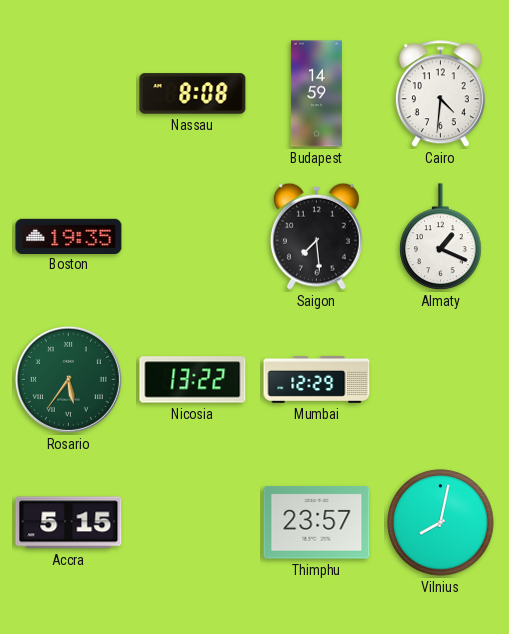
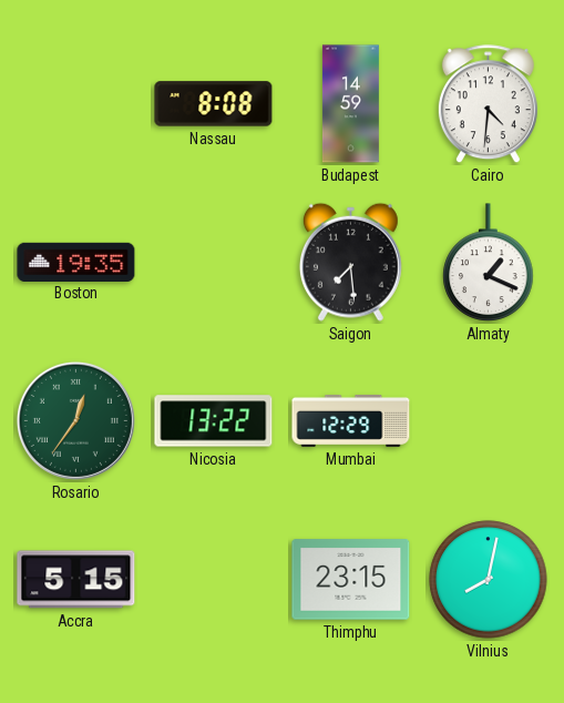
Rosario: 5:36 -> 12:36 (75, 420)
Thimphu: 23:57 -> 23:15 (351, 580)
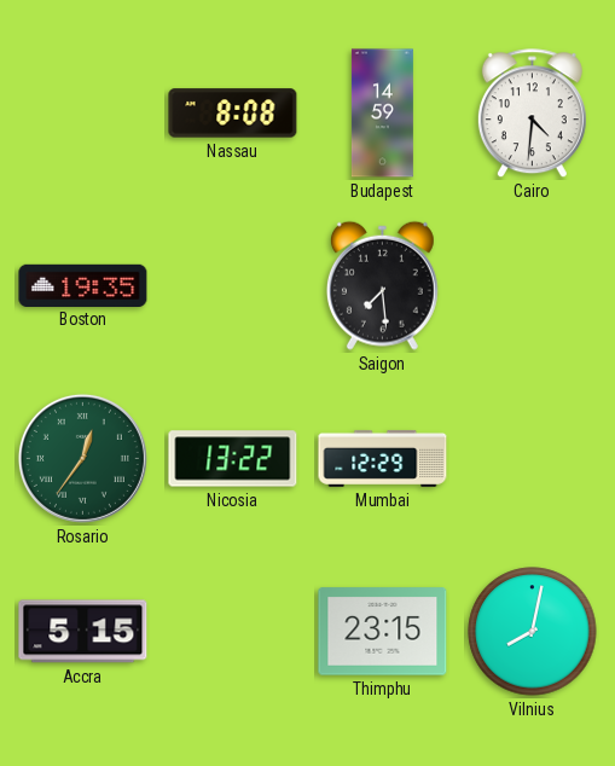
Almaty: 1:19 -> none (489, 263)
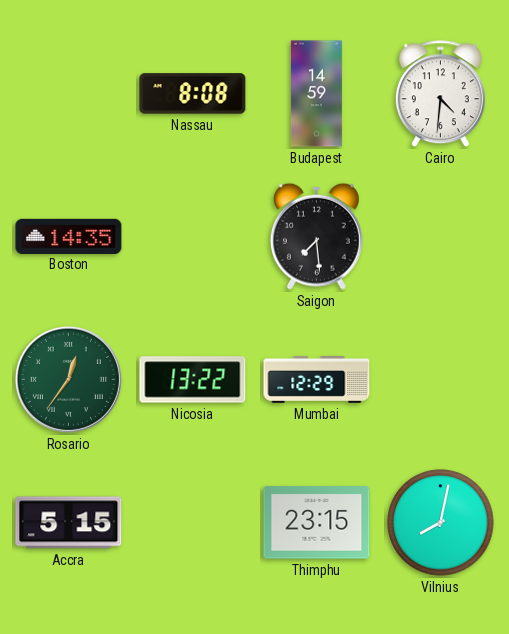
Boston: 19:35 -> 14:35 (69, 236)
